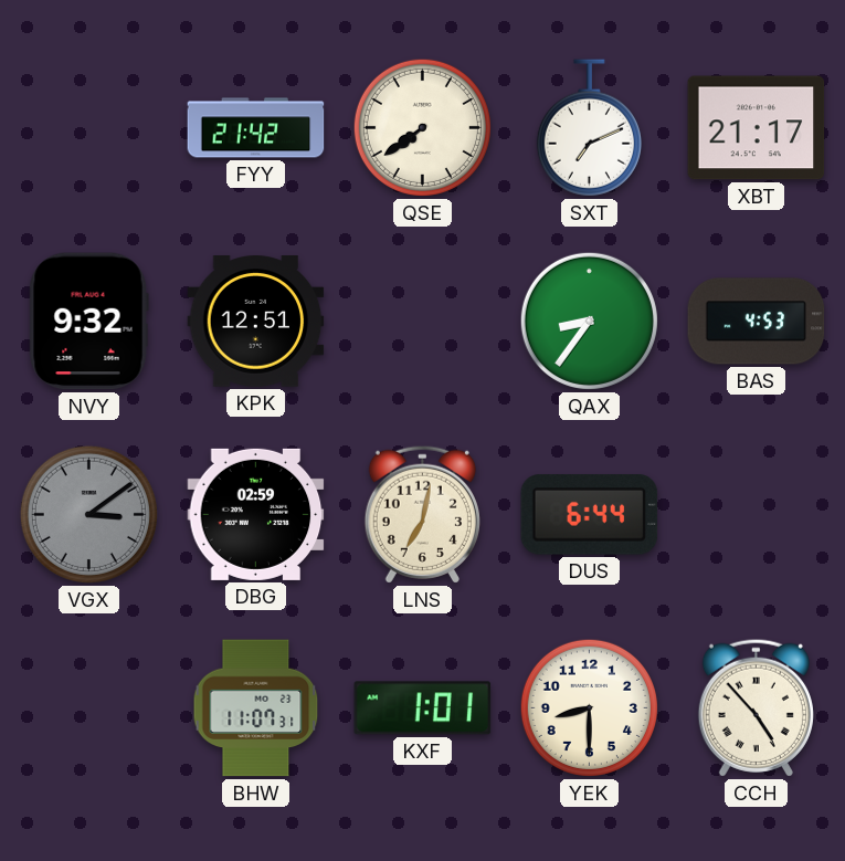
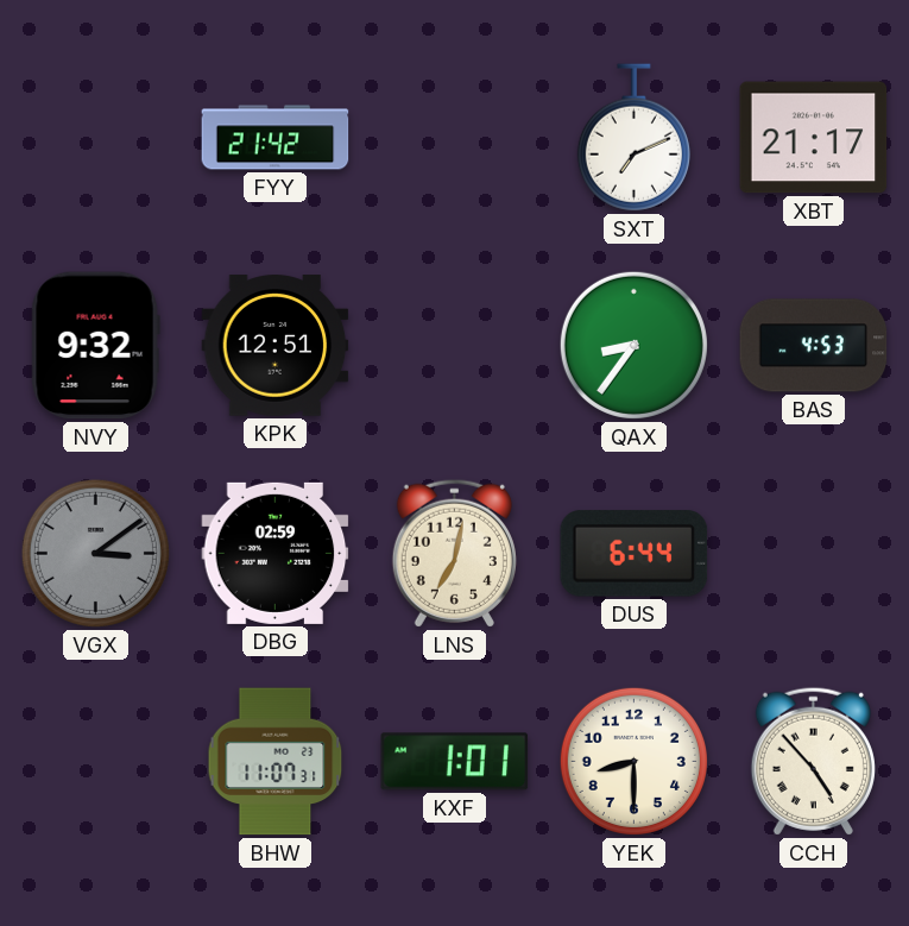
QSE: 7:39 -> none (422, 127)
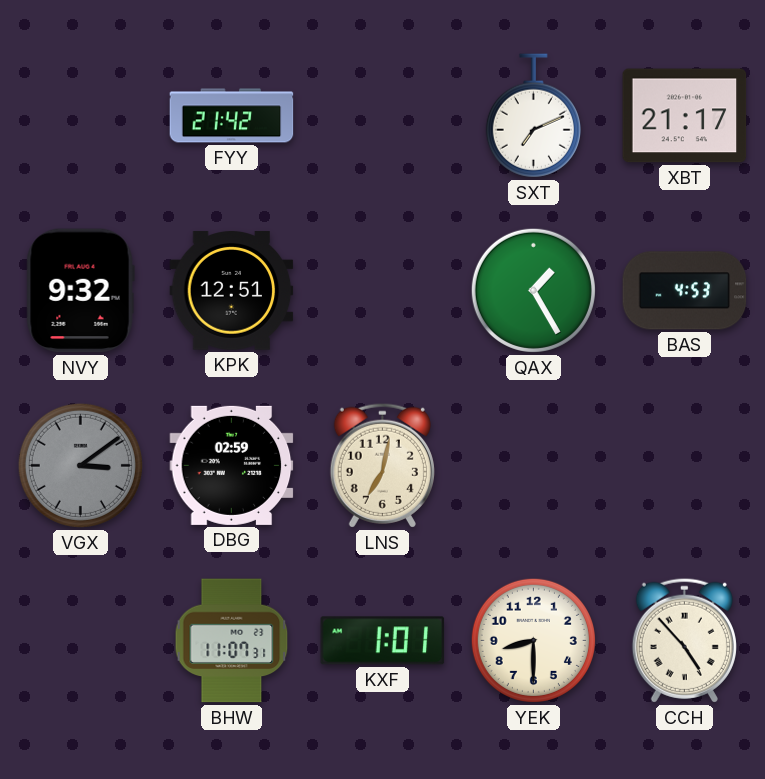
QAX: 8:36 -> 1:25 (533, 290)
DUS: 6:44 -> none (635, 554)
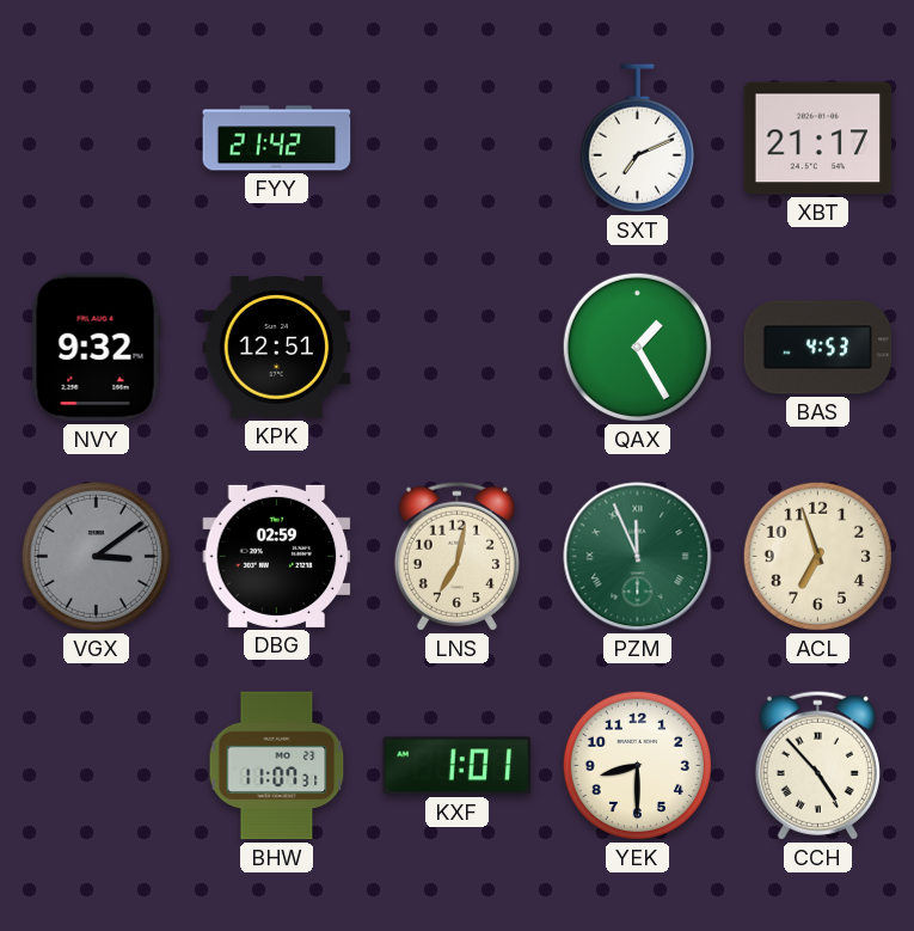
PZM: none -> 11:56 (638, 557)
ACL: none -> 6:57 (817, 556)
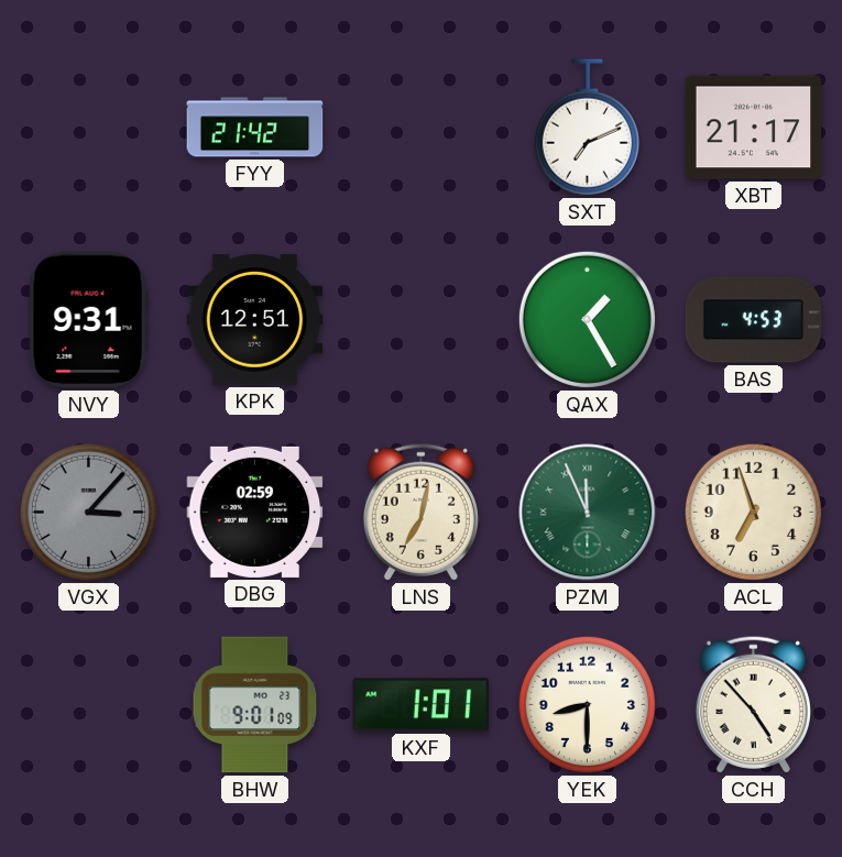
NVY: 9:32 -> 9:31 (88, 320)
VGX: 3:09 -> 3:07 (88, 512)
BHW: 11:07 -> 9:01 (255, 705)
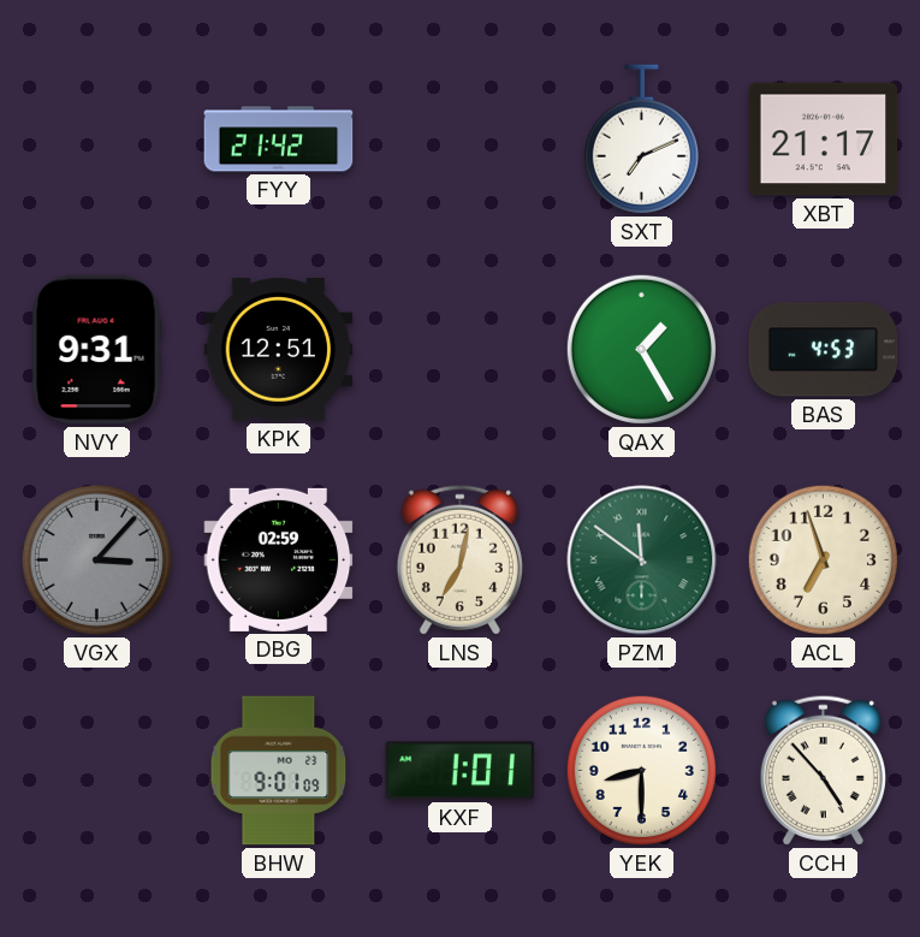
PZM: 11:56 -> 11:51 (642, 561)
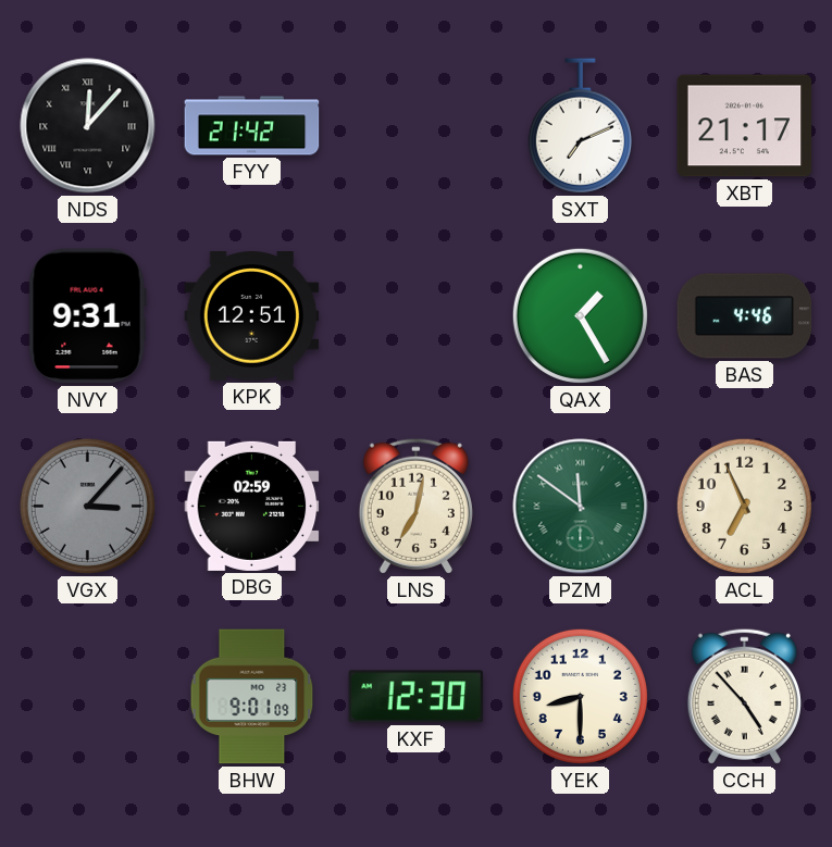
NDS: none -> 12:07 (88, 126)
BAS: 4:53 -> 4:46 (745, 316)
ACL: 6:57 -> 6:56 (744, 506)
KXF: 1:01 -> 12:30 (417, 697)
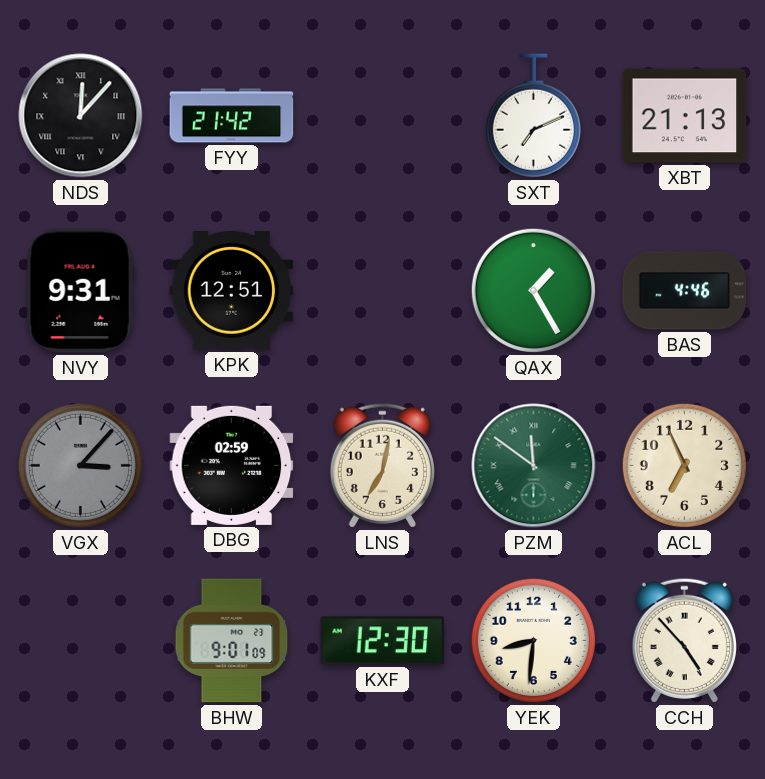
XBT: 21:17 -> 21:13 (685, 116)
YEK: 8:30 -> 8:31 (533, 640)
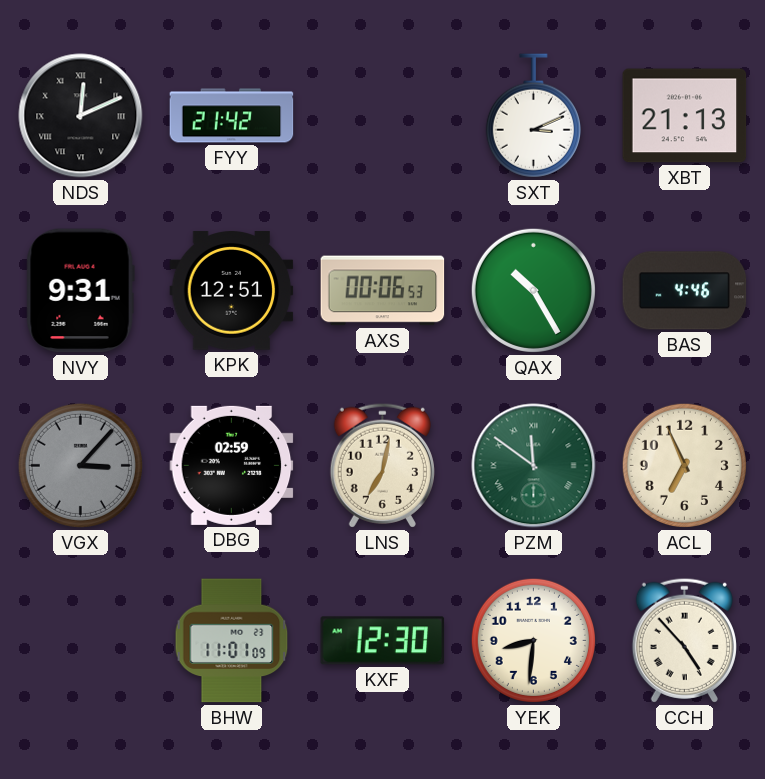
NDS: 12:07 -> 12:11 (81, 116)
SXT: 7:11 -> 3:11 (533, 116)
AXS: none -> 00:06 (383, 291)
QAX: 1:25 -> 10:25 (533, 290)
BHW: 9:01 -> 11:01 (232, 641)
